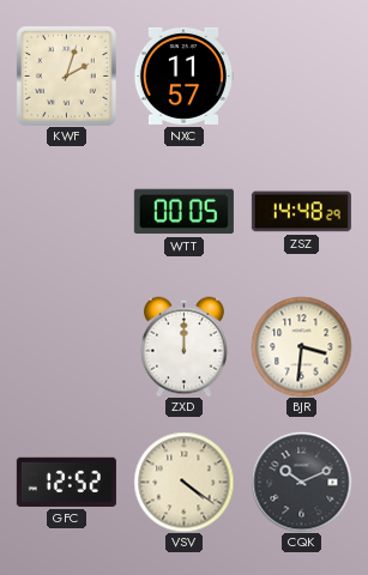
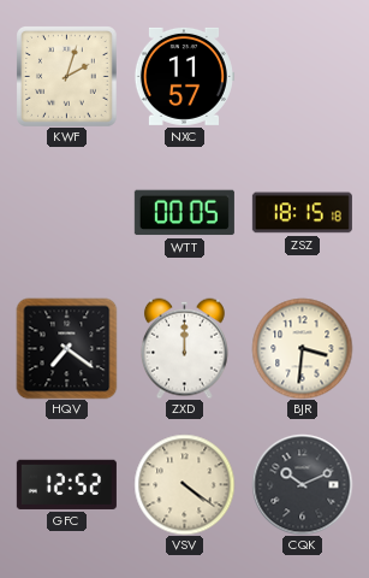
ZSZ: 14:48 -> 18:15 (302, 213)
HQV: none -> 7:21 (66, 348)
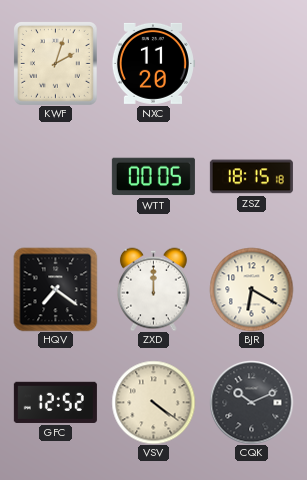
NXC: 11:57 -> 11:20 (153, 63)
BJR: 3:31 -> 6:20 (251, 289)
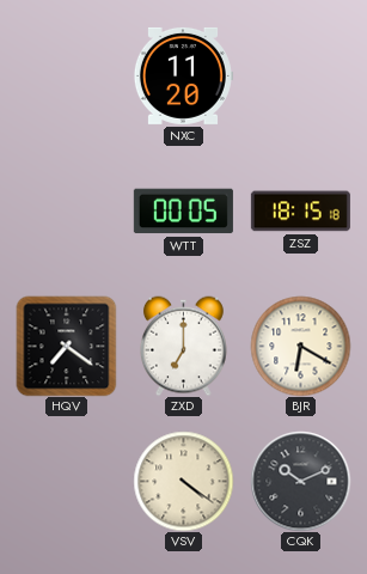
KWF: 2:03 -> none (56, 64)
ZXD: 12:00 -> 7:00 (183, 346)
GFC: 12:52 -> none (55, 402)
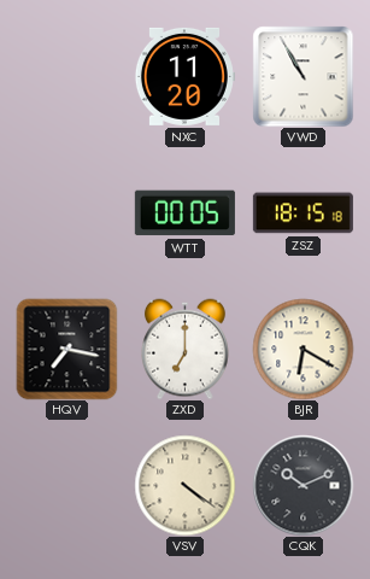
VWD: none -> 10:55 (303, 76)
HQV: 7:21 -> 7:17 (66, 349)
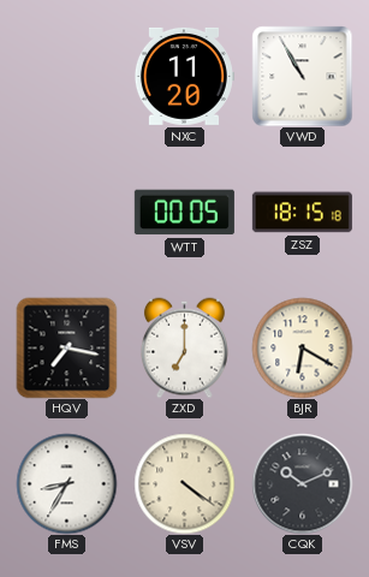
FMS: none -> 8:35 (66, 483)
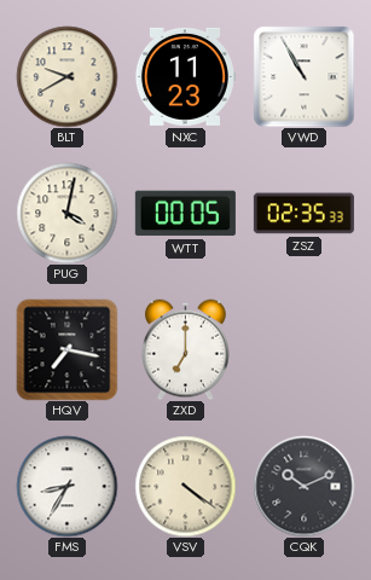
BLT: none -> 9:40 (66, 76)
NXC: 11:20 -> 11:23 (185, 76)
PUG: none -> 4:02 (66, 213)
ZSZ: 18:15 -> 02:35 (303, 214)
BJR: 6:20 -> none (302, 347)
